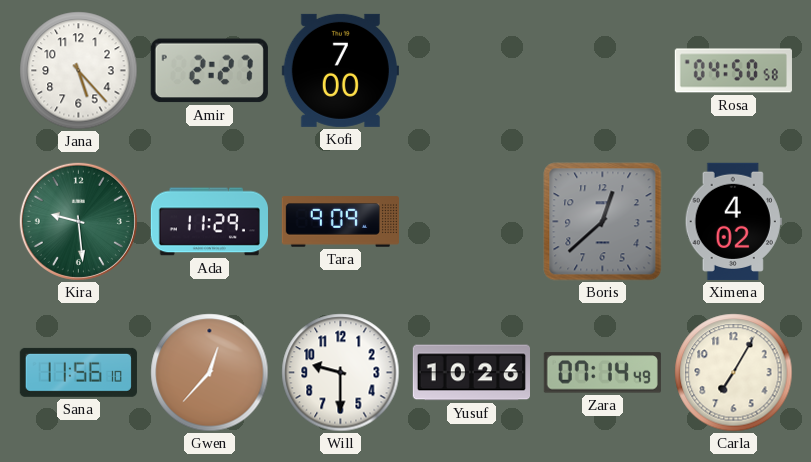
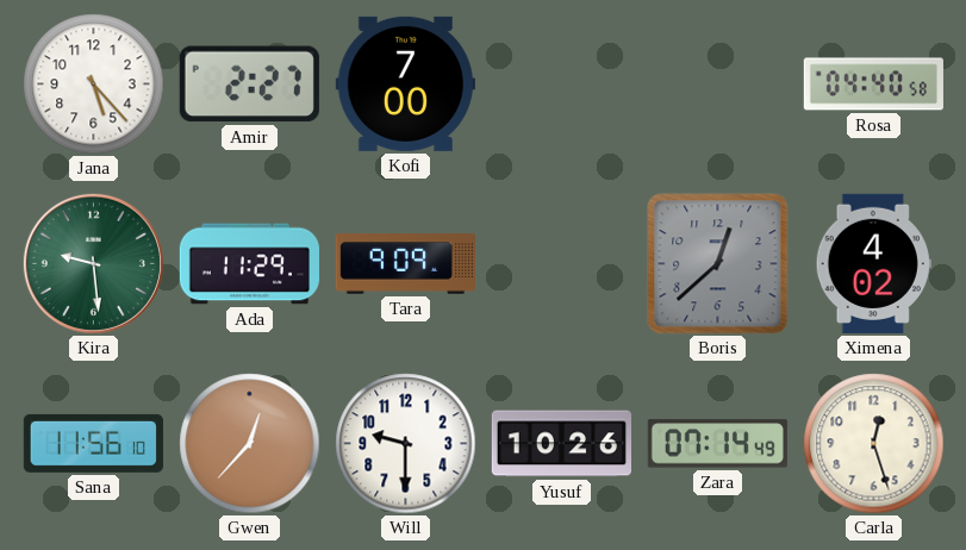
Rosa: 04:50 -> 04:40 (873, 85)
Carla: 7:05 -> 12:27 (874, 444)
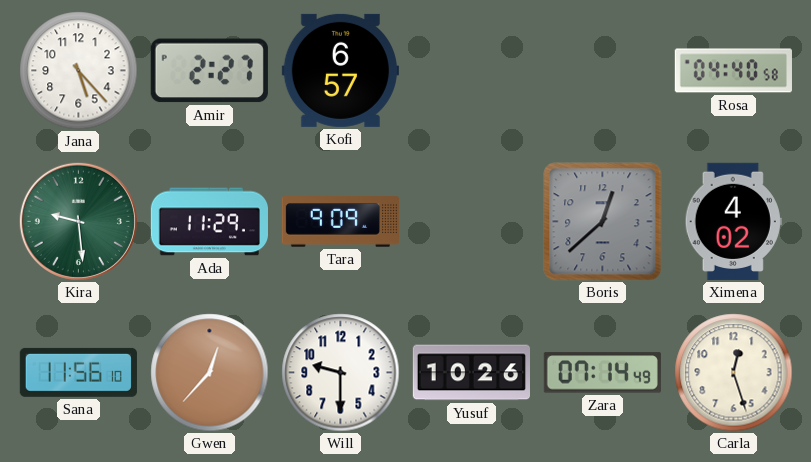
Kofi: 7:00 -> 6:57 (340, 70)
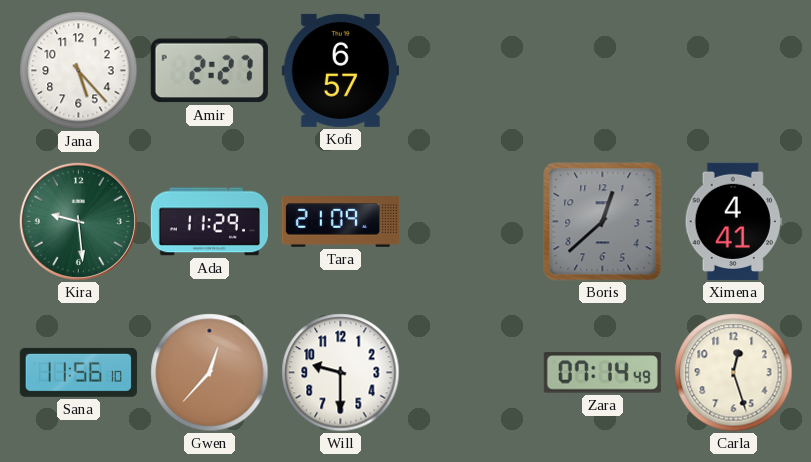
Rosa: 04:40 -> none (733, 71)
Tara: 9:09 -> 21:09 (340, 222)
Ximena: 4:02 -> 4:41 (733, 221)
Yusuf: 10:26 -> none (471, 373)
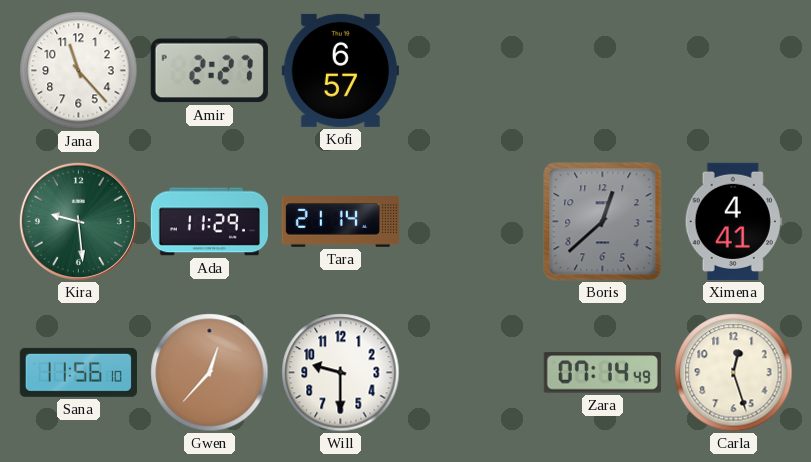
Jana: 5:23 -> 11:23 (79, 71)
Tara: 21:09 -> 21:14 (340, 222)
